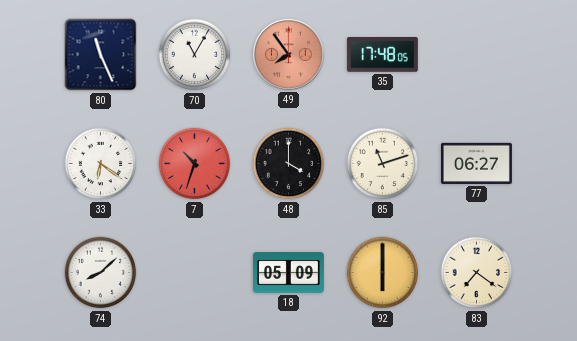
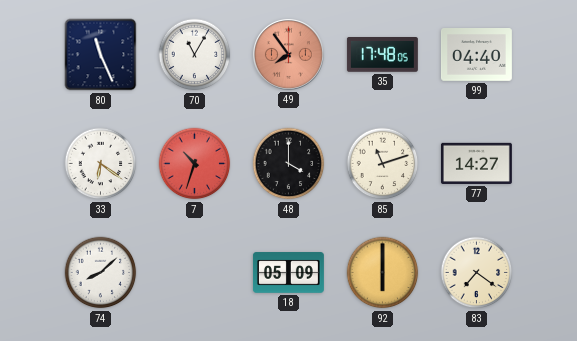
99: none -> 04:40 (476, 55)
77: 06:27 -> 14:27 (476, 163)
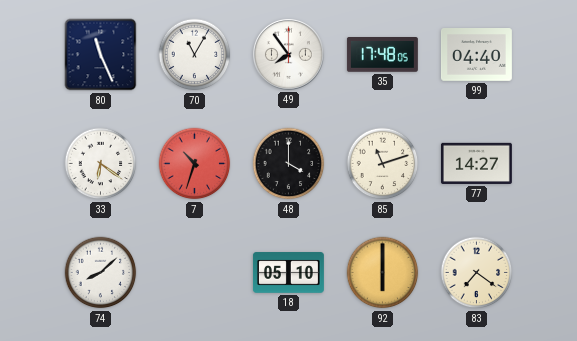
49 dial: salmon -> white (288, 54)
18: 05:09 -> 05:10 (288, 273)
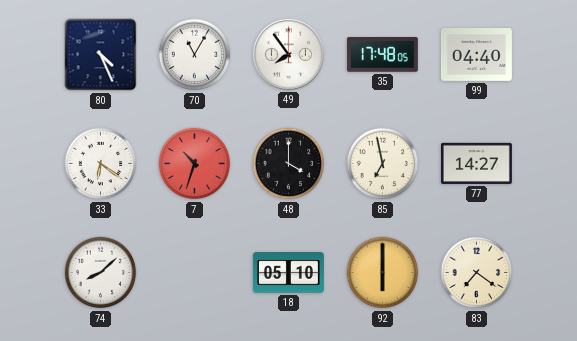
80: 11:26 -> 4:26 (101, 55)
85: 11:12 -> 6:58 (383, 164)
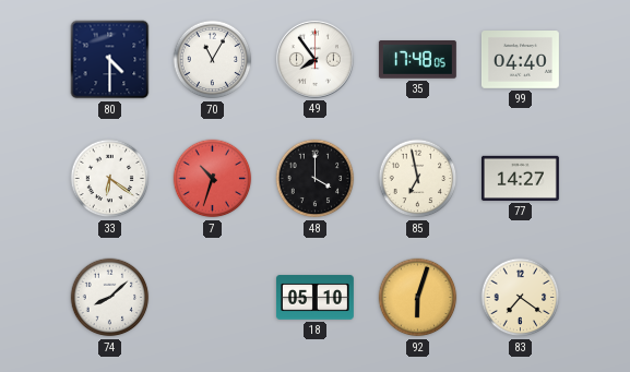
80: 4:26 -> 4:30 (110, 60)
92: 6:00 -> 6:03 (418, 298)
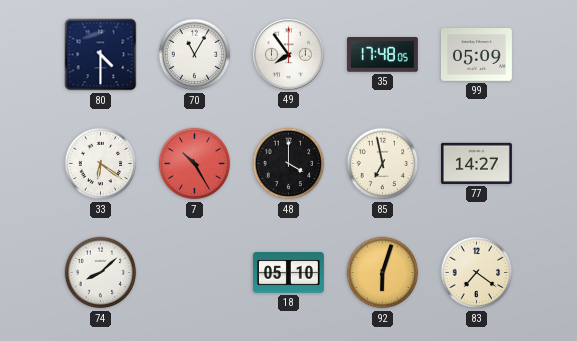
99: 04:40 -> 05:09 (476, 55)
7: 10:33 -> 10:25 (195, 164)
